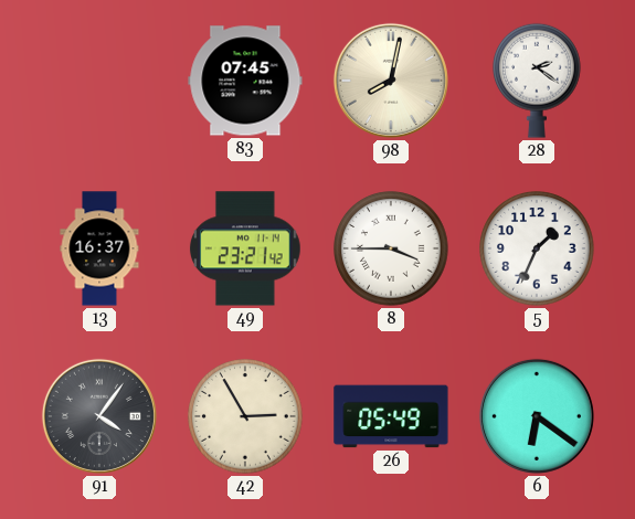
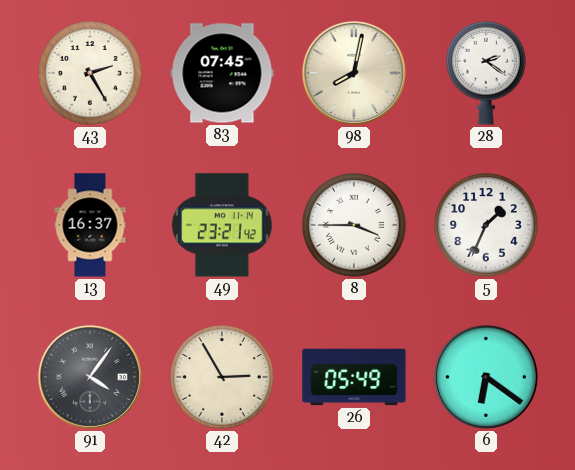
43: none -> 2:25 (90, 73)
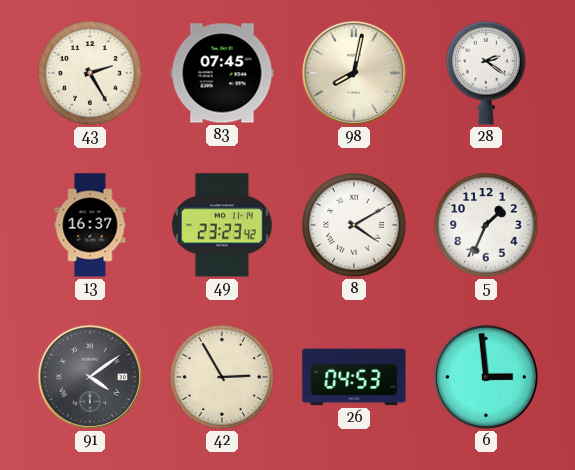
49: 23:21 -> 23:23 (222, 225)
8: 3:45 -> 4:10 (354, 225)
91: 4:06 -> 4:09 (90, 377)
26: 05:49 -> 04:53 (354, 377)
6: 6:21 -> 2:59 (486, 377)
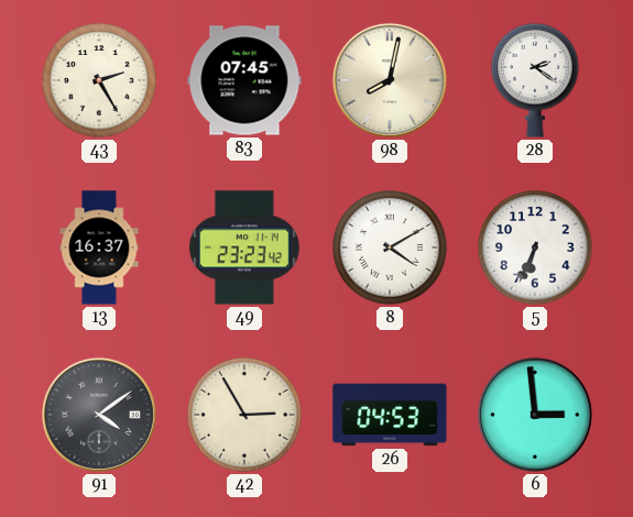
5: 1:34 -> 6:34 (535, 248)
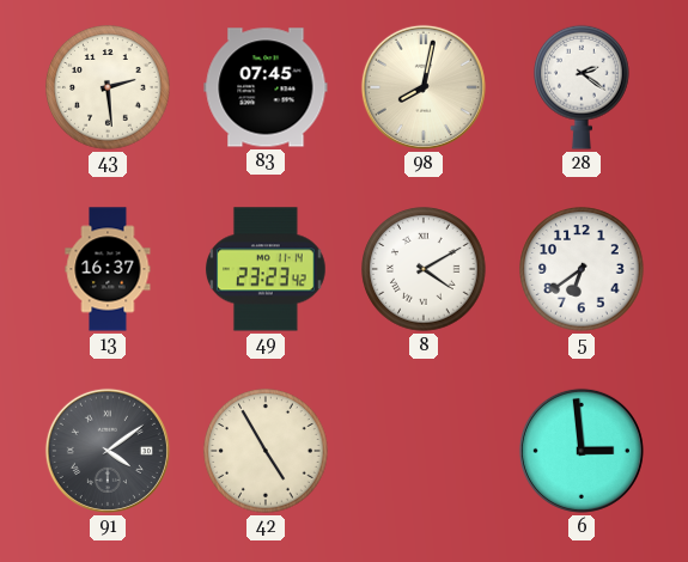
43: 2:25 -> 2:29 (108, 87)
5: 6:34 -> 6:39 (582, 269)
42: 2:55 -> 4:55 (266, 451)
26: 04:53 -> none (390, 415)
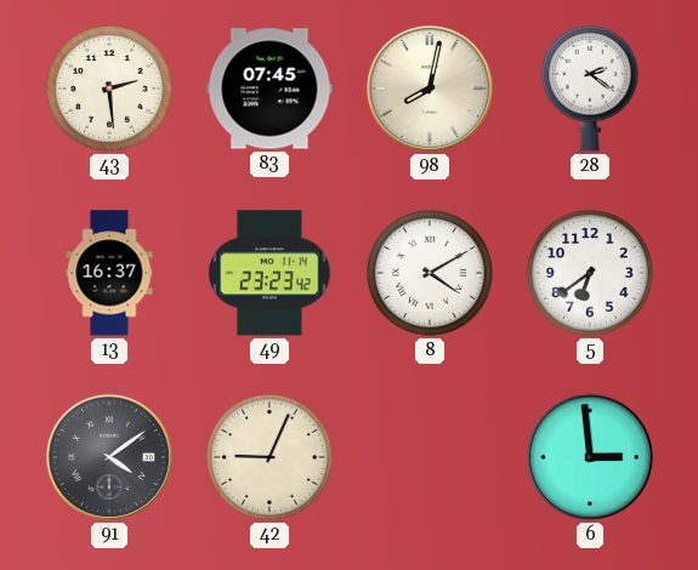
42: 4:55 -> 9:04 (269, 457)
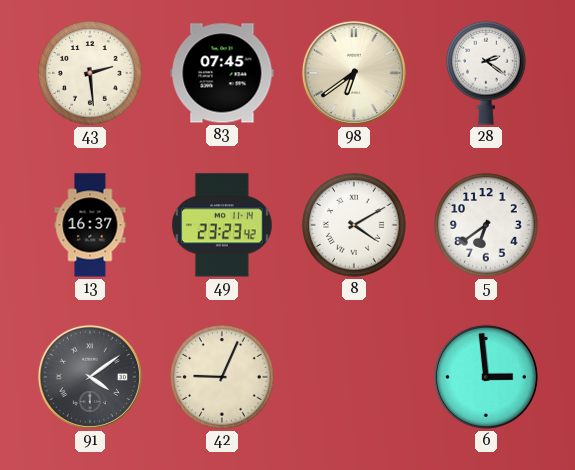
98: 8:02 -> 6:39 (354, 73)
